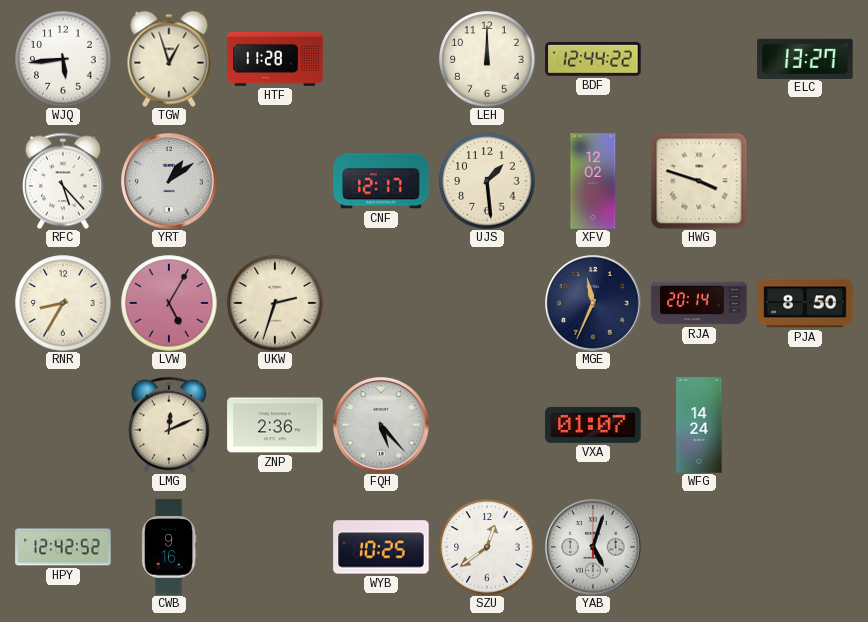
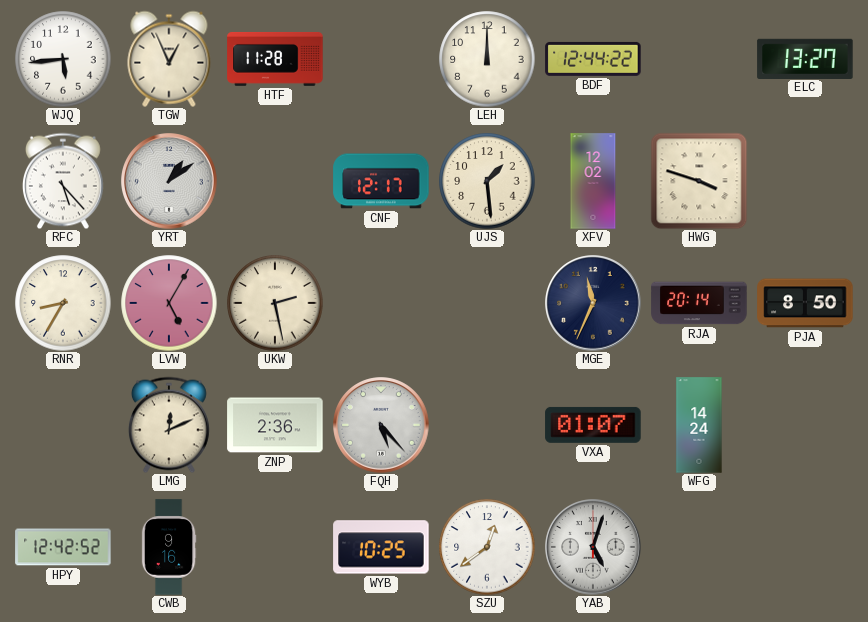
TGW: 12:57 -> 12:56 (169, 59)
UKW: 2:33 -> 2:28 (275, 303)
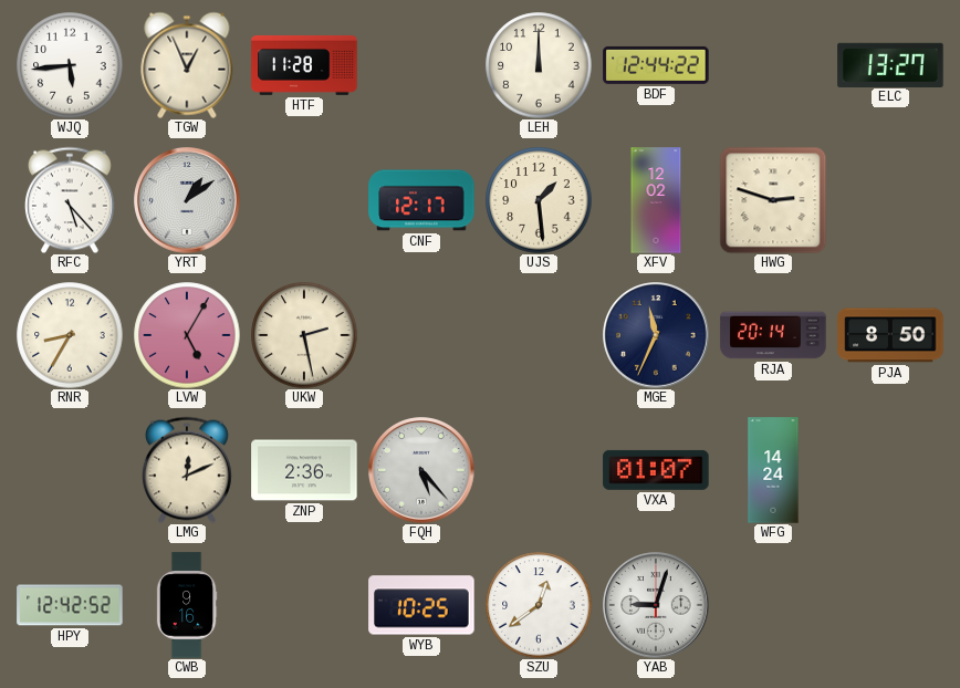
HWG: 3:48 -> 2:48 (773, 200)
YAB: 5:03 -> 9:03 (656, 605)
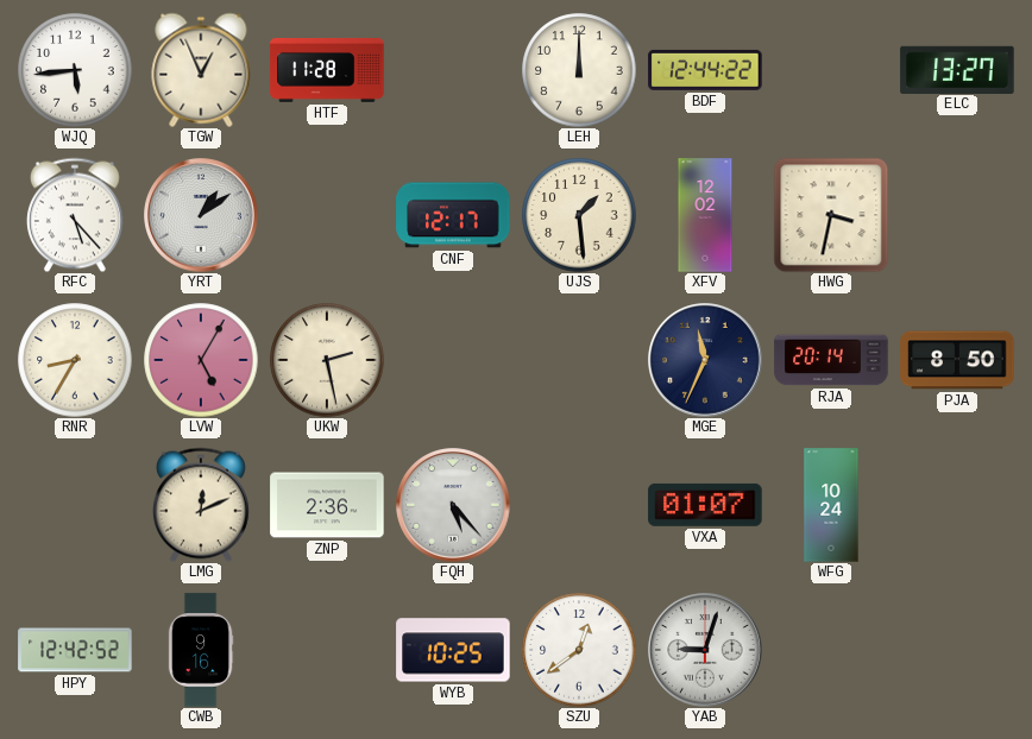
HWG: 2:48 -> 3:32 (831, 215)
WFG: 14:24 -> 10:24 (831, 505)
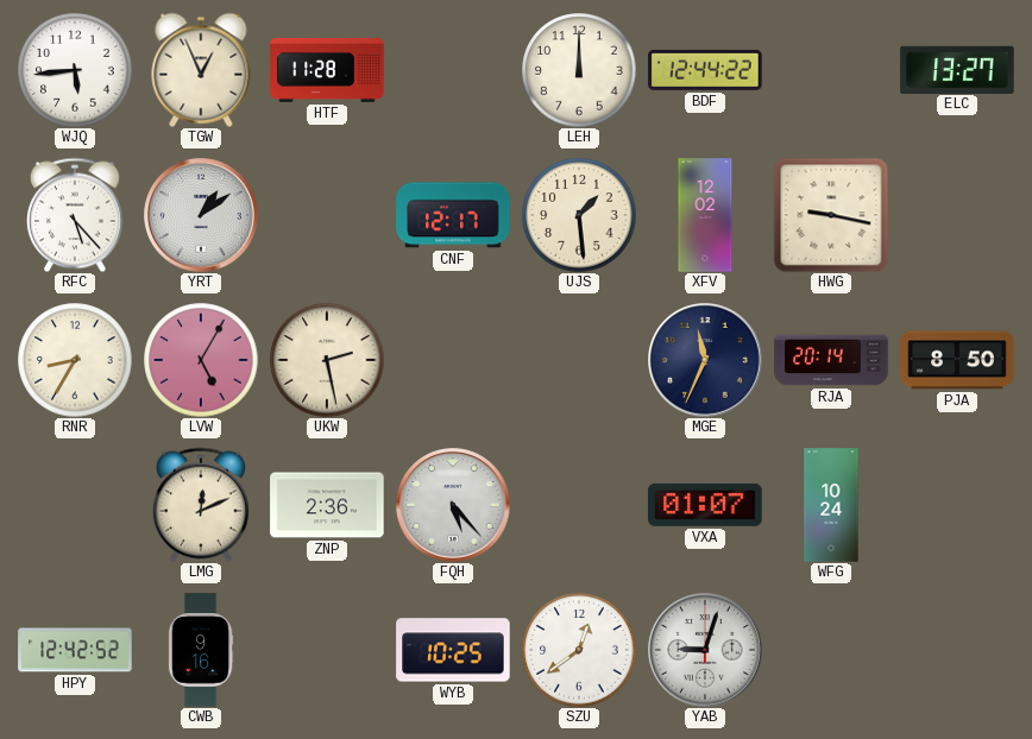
HWG: 3:32 -> 9:17 (831, 215)
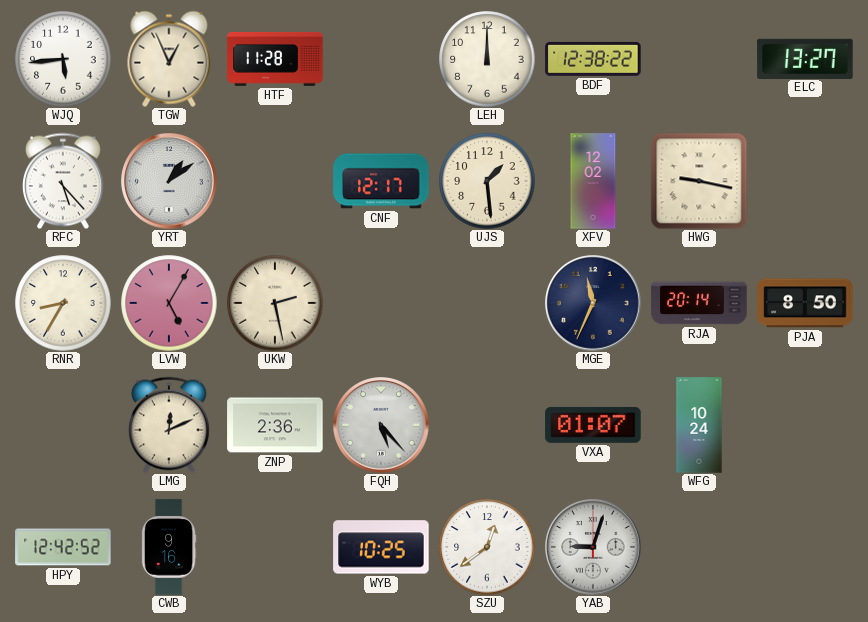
BDF: 12:44 -> 12:38 (593, 59)
